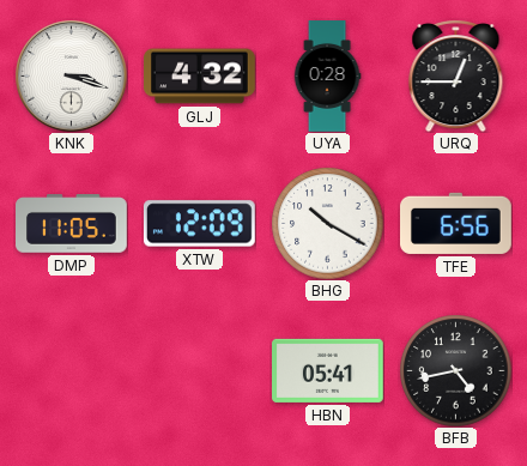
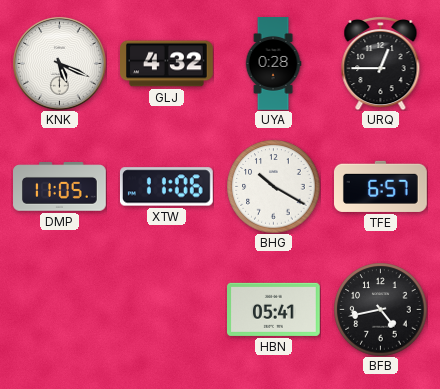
KNK: 3:18 -> 5:19 (59, 63)
XTW: 12:09 -> 11:06 (166, 187)
TFE: 6:56 -> 6:57 (381, 186)
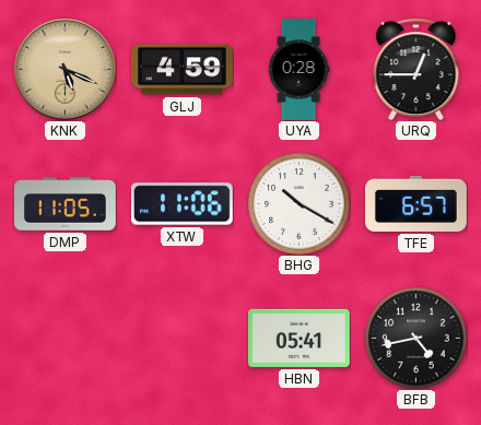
KNK dial: white -> champagne (64, 69)
GLJ: 4:32 -> 4:59 (183, 70)
